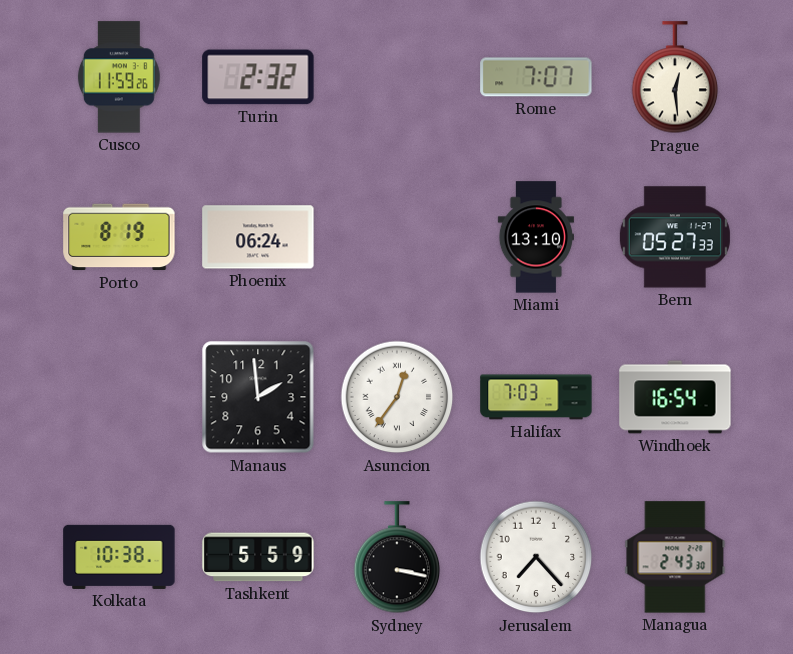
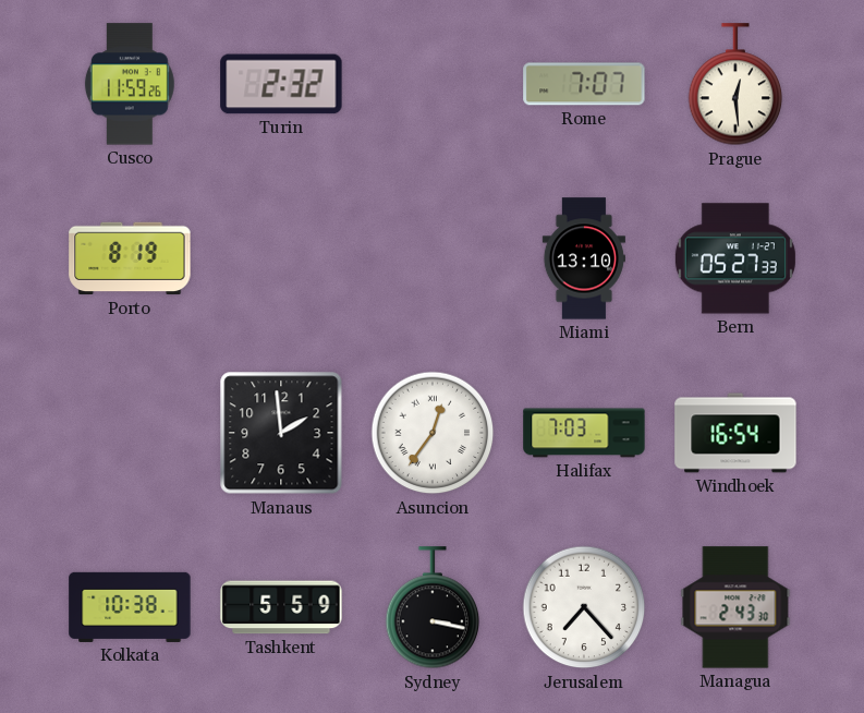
Phoenix: 06:24 -> none (258, 237)
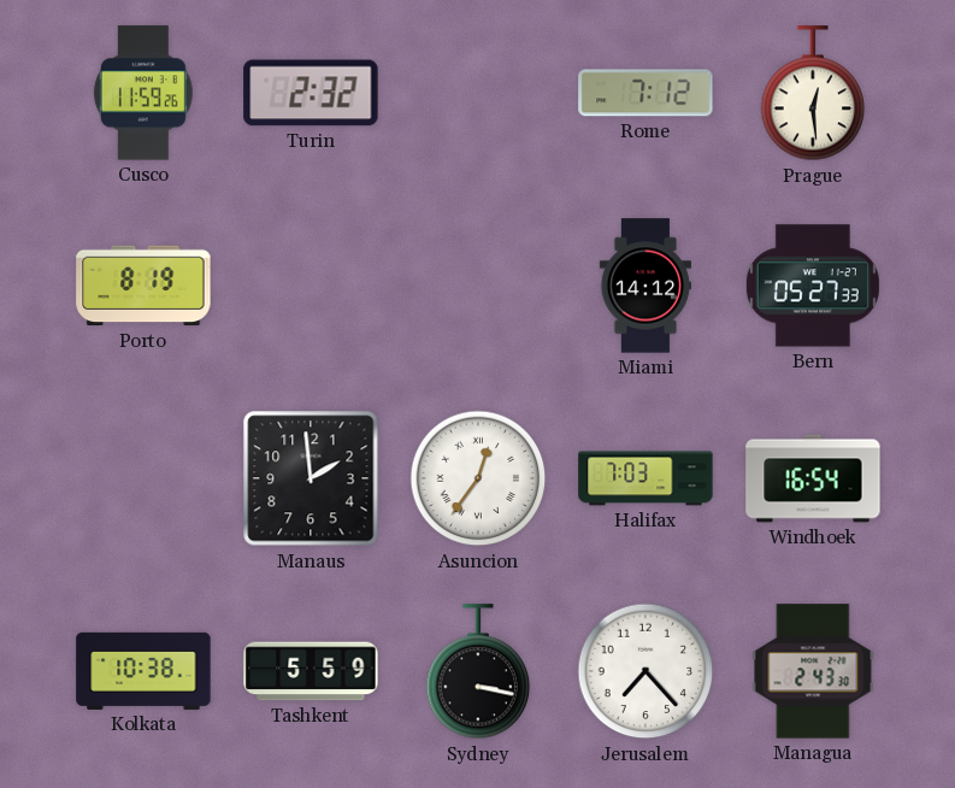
Rome: 7:07 -> 7:12 (645, 93)
Miami: 13:10 -> 14:12 (644, 286)
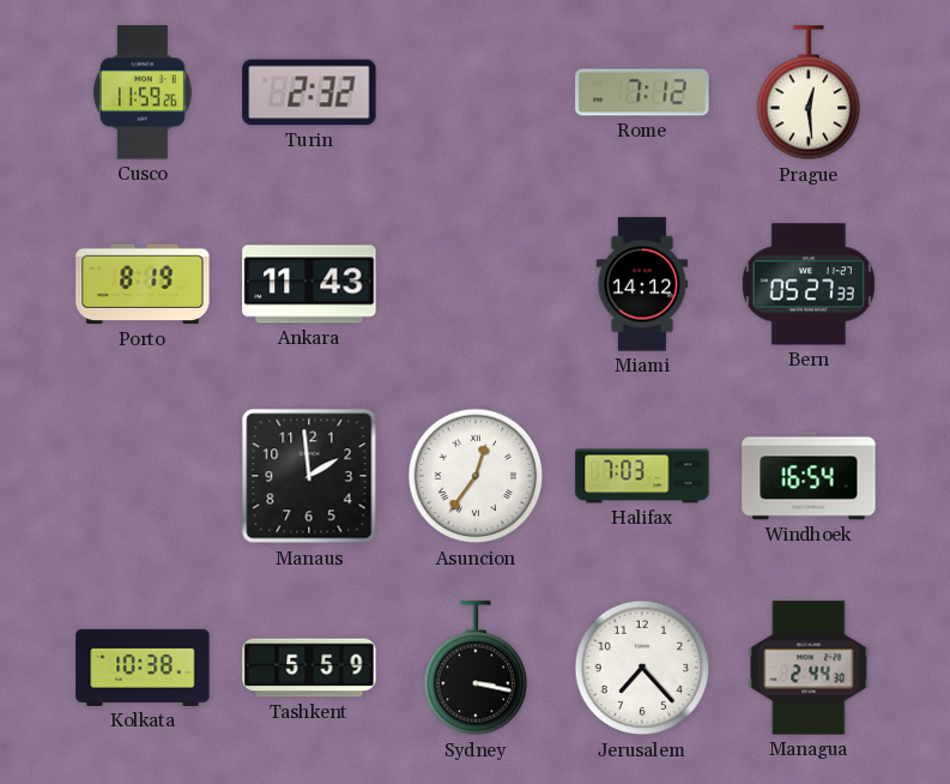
Ankara: none -> 11:43 (309, 284)
Managua: 2:43 -> 2:44 (809, 668)
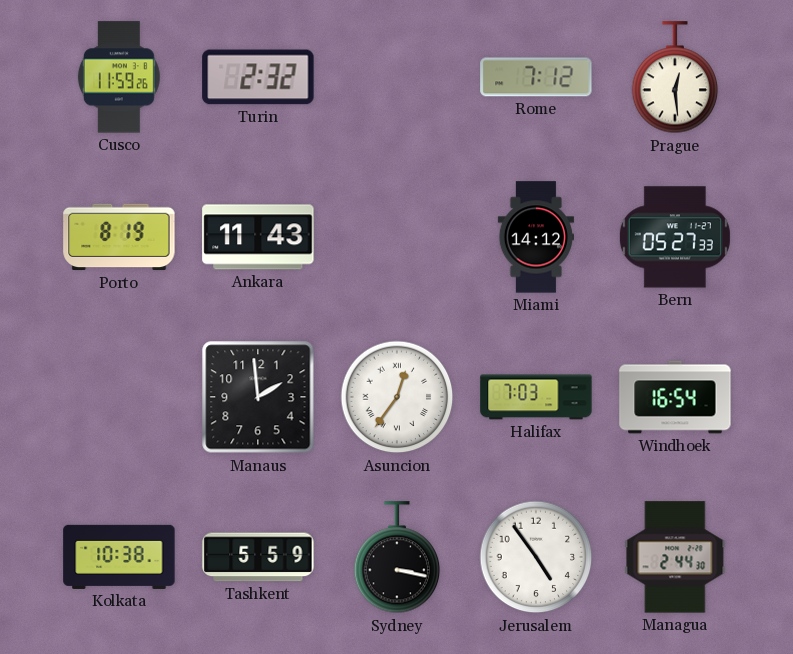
Jerusalem: 7:23 -> 4:54 (536, 557)
